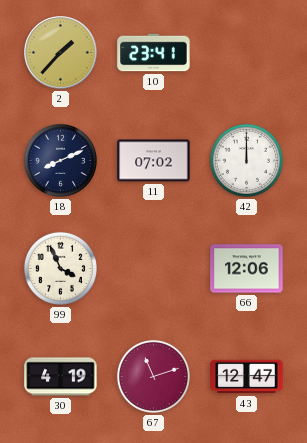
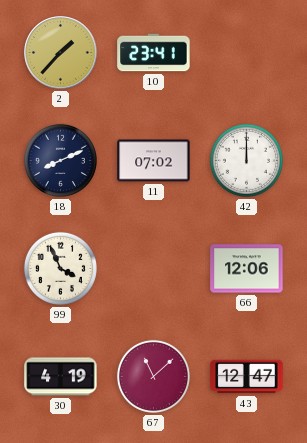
67: 11:12 -> 11:08 (153, 376)
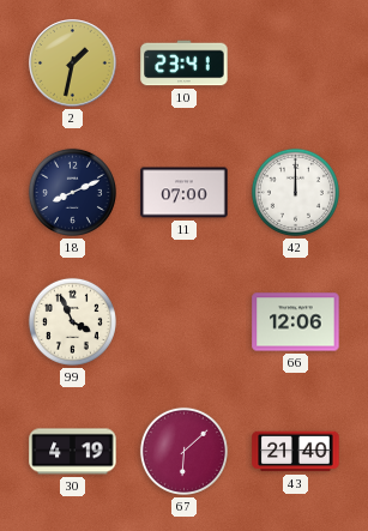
2: 1:37 -> 1:32 (73, 64)
11: 07:02 -> 07:00 (185, 193)
67: 11:08 -> 6:08 (183, 451)
43: 12:47 -> 21:40 (296, 452)
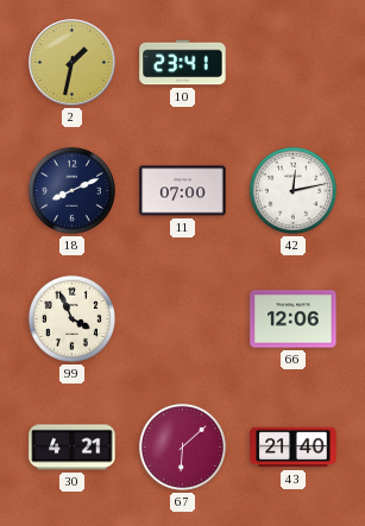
42: 12:00 -> 12:13 (292, 190)
30: 4:19 -> 4:21 (73, 448)
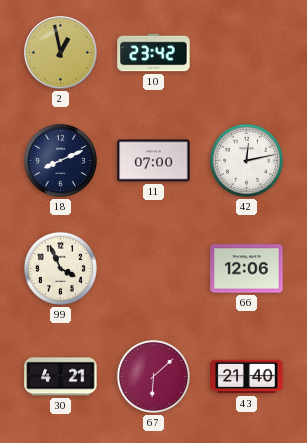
2: 1:32 -> 12:58 (61, 53)
10: 23:41 -> 23:42 (154, 53)
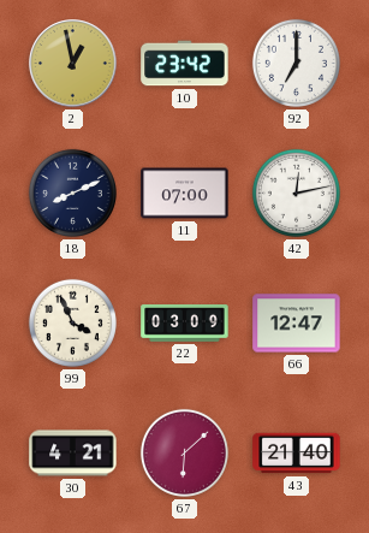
92: none -> 7:00 (296, 63)
22: none -> 03:09 (185, 324)
66: 12:06 -> 12:47 (297, 324)
